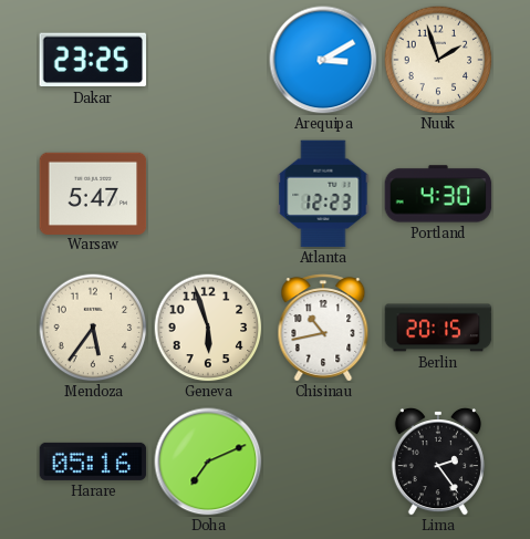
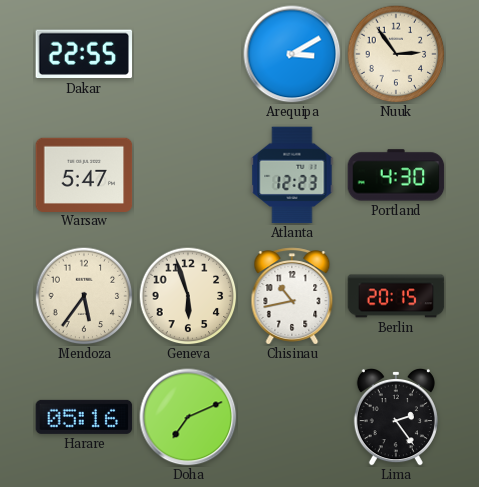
Dakar: 23:25 -> 22:55 (84, 54)
Nuuk: 1:57 -> 2:54 (396, 54)
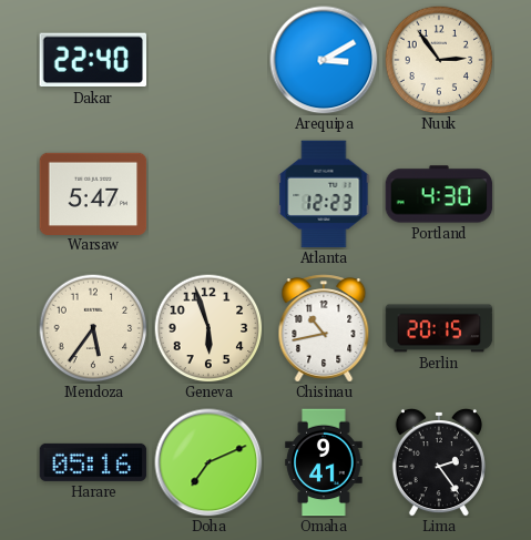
Dakar: 22:55 -> 22:40 (93, 60)
Omaha: none -> 9:41 (324, 462)
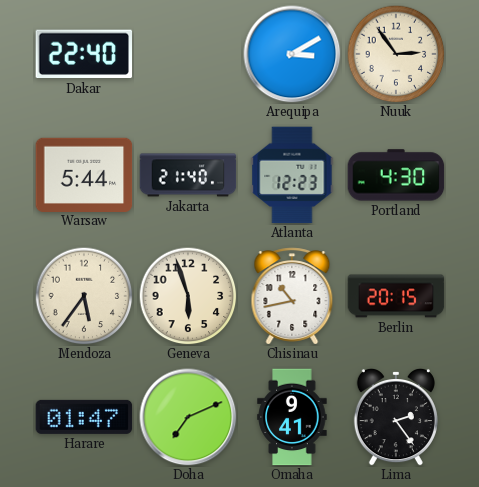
Warsaw: 5:47 -> 5:44 (84, 174)
Jakarta: none -> 21:40 (188, 175)
Harare: 05:16 -> 01:47 (84, 417)
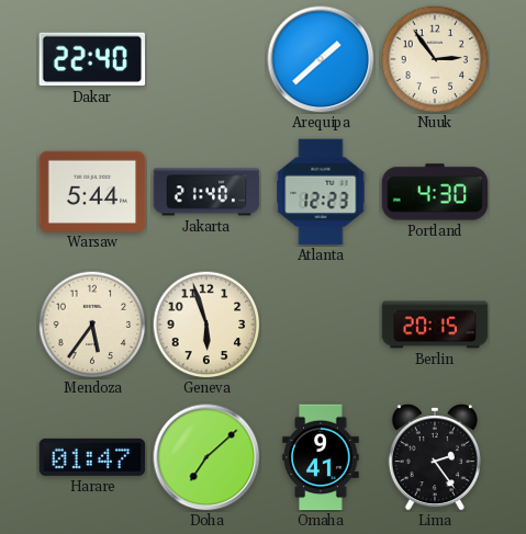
Arequipa: 3:10 -> 1:38 (321, 59)
Chisinau: 10:43 -> none (292, 296)
Doha: 7:11 -> 7:08 (206, 457)
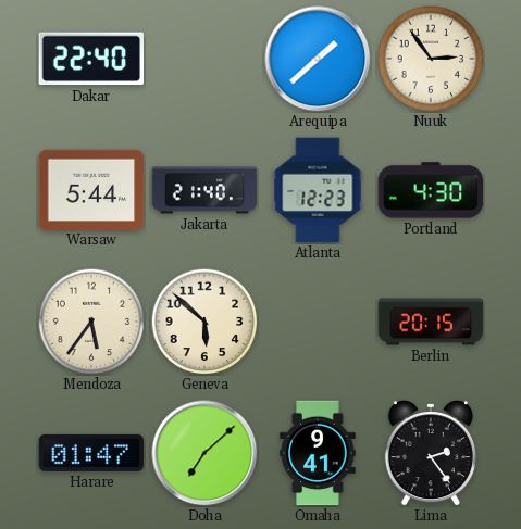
Geneva: 5:57 -> 5:52 (204, 322)
